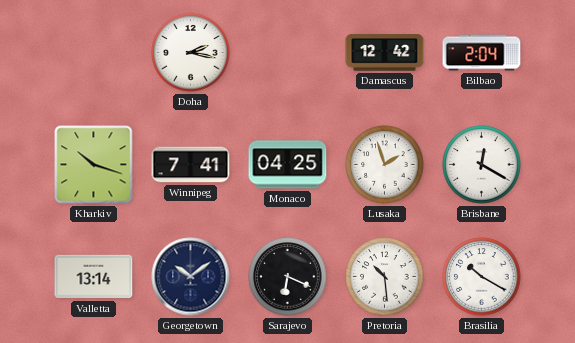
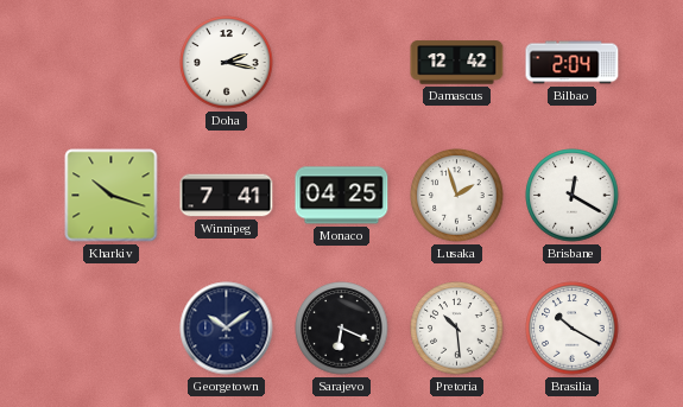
Valletta: 13:14 -> none (94, 277)
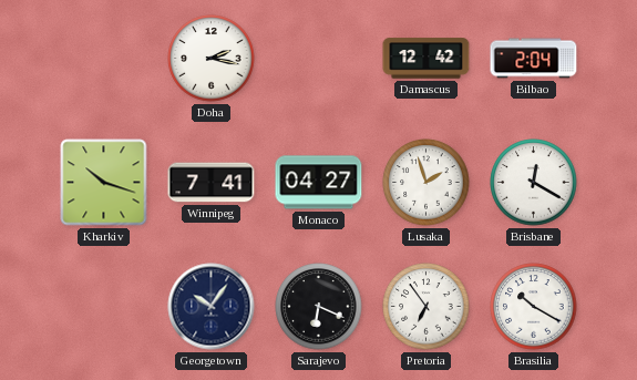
Monaco: 04:25 -> 04:27 (319, 183)
Georgetown: 10:09 -> 10:06 (212, 307)
Pretoria: 10:29 -> 6:54 (427, 307)
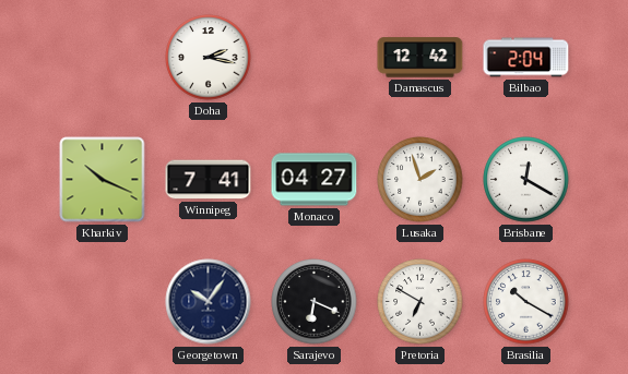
Kharkiv: 10:18 -> 10:19 (103, 180)
Pretoria: 6:54 -> 6:50 (420, 302)
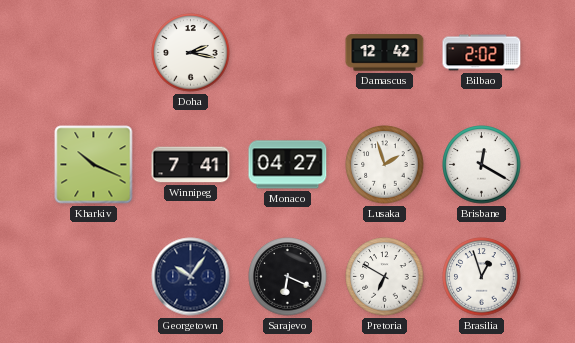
Bilbao: 2:04 -> 2:02 (482, 53)
Brasilia: 10:20 -> 12:57 (482, 277)
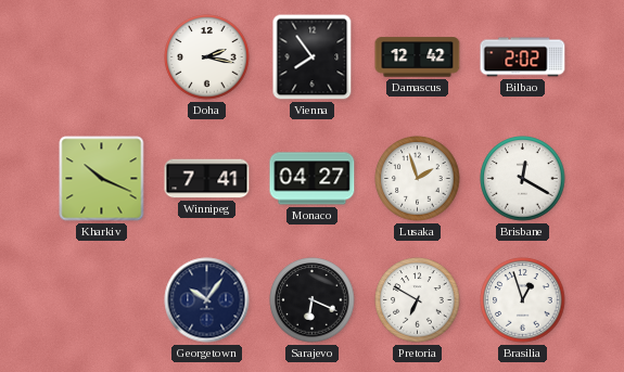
Vienna: none -> 7:54 (313, 57)
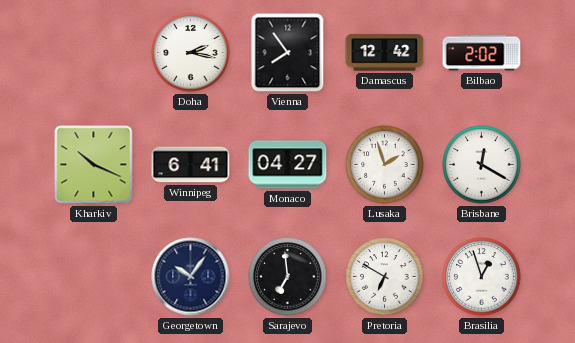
Winnipeg: 7:41 -> 6:41 (191, 165)
Sarajevo: 6:19 -> 6:59 (288, 277)
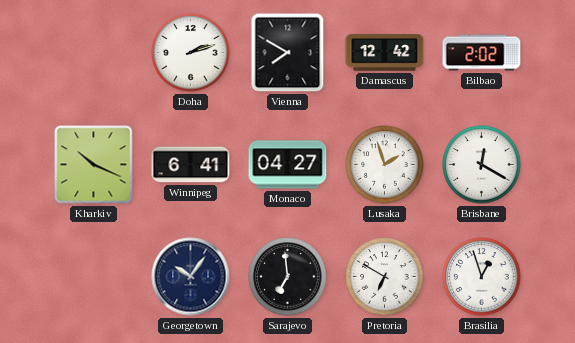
Doha: 2:17 -> 2:12 (191, 53)
Vienna: 7:54 -> 7:50 (288, 53)
